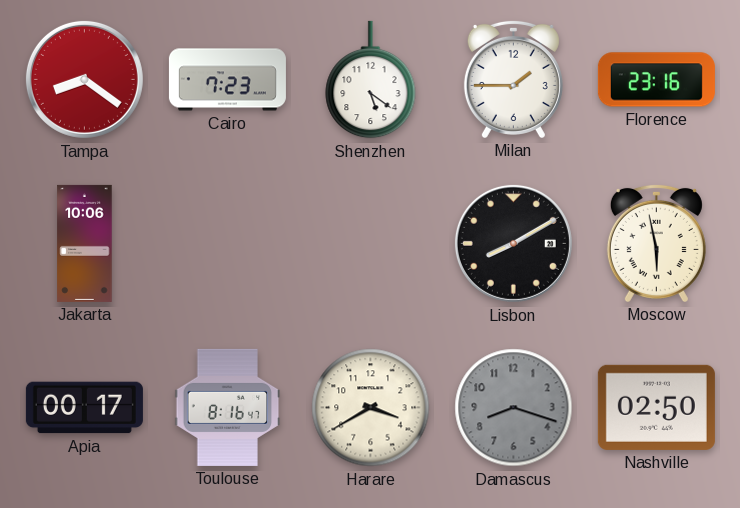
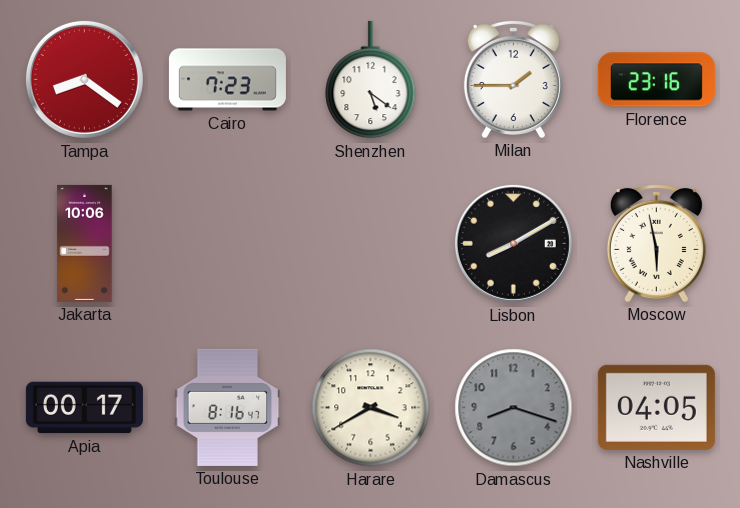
Nashville: 02:50 -> 04:05 (656, 407)
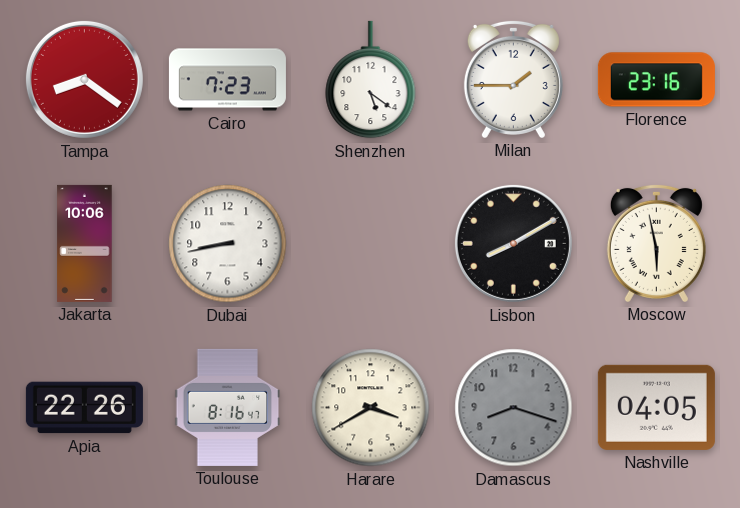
Dubai: none -> 8:43 (228, 244)
Apia: 00:17 -> 22:26 (84, 408)
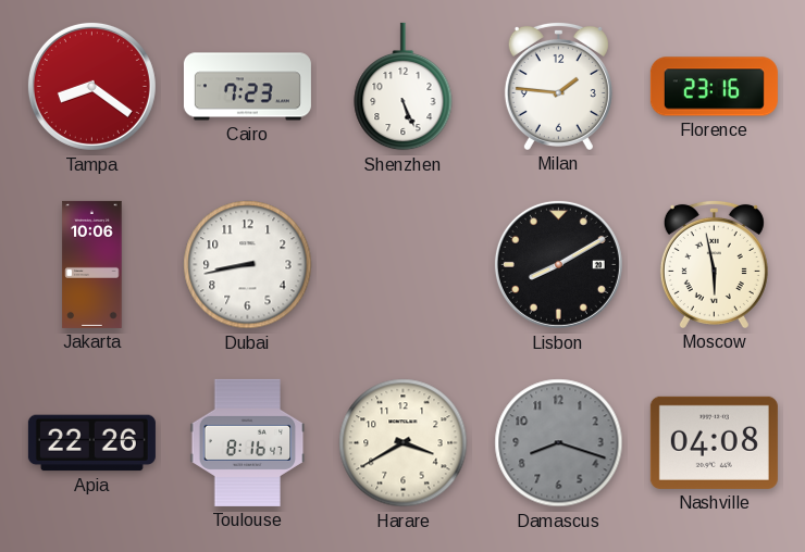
Shenzhen: 5:21 -> 5:26 (404, 87)
Milan: 1:45 -> 1:46 (558, 86)
Nashville: 04:05 -> 04:08 (714, 442)
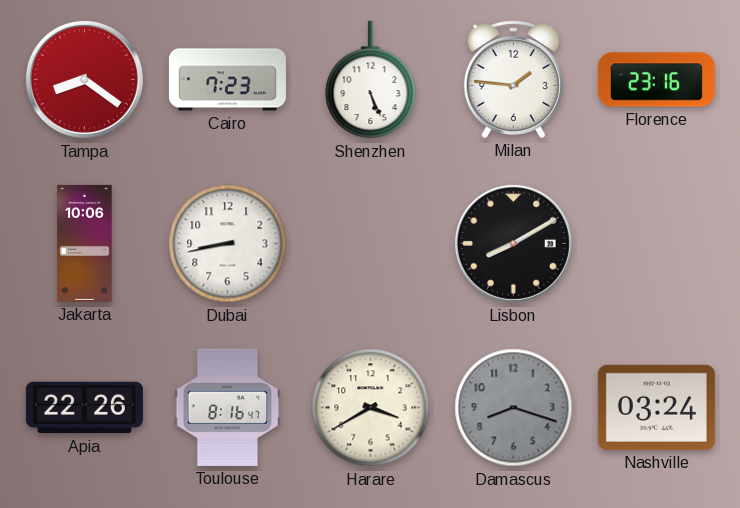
Moscow: 5:58 -> none (714, 264)
Nashville: 04:08 -> 03:24 (656, 407)
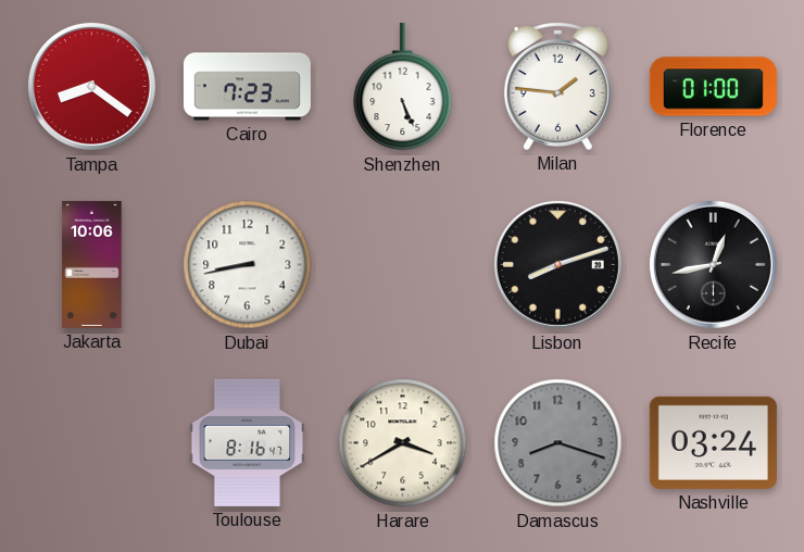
Florence: 23:16 -> 01:00 (713, 87)
Lisbon: 8:10 -> 8:12 (557, 264)
Recife: none -> 12:43 (713, 264)
Apia: 22:26 -> none (84, 408)
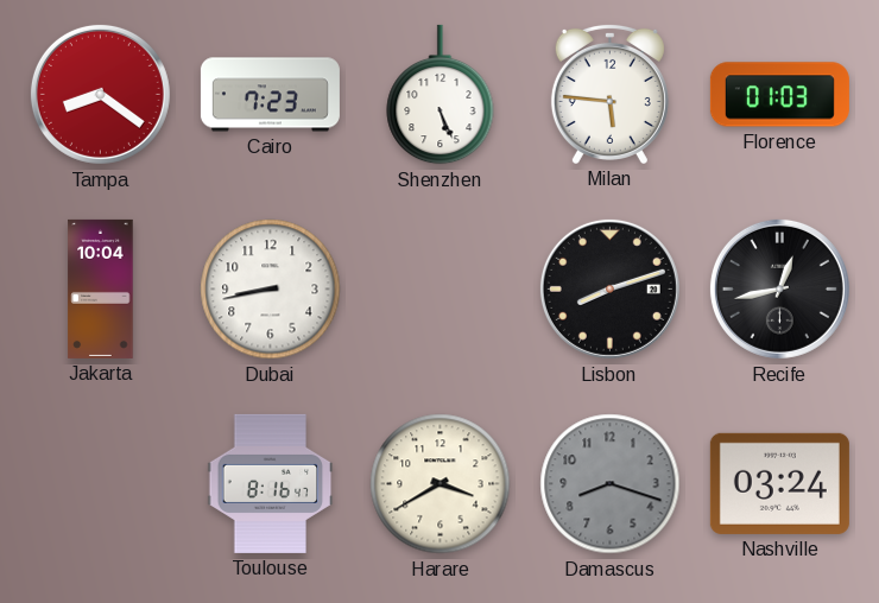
Milan: 1:46 -> 5:46 (609, 94)
Florence: 01:00 -> 01:03 (779, 95)
Jakarta: 10:06 -> 10:04 (101, 288)
